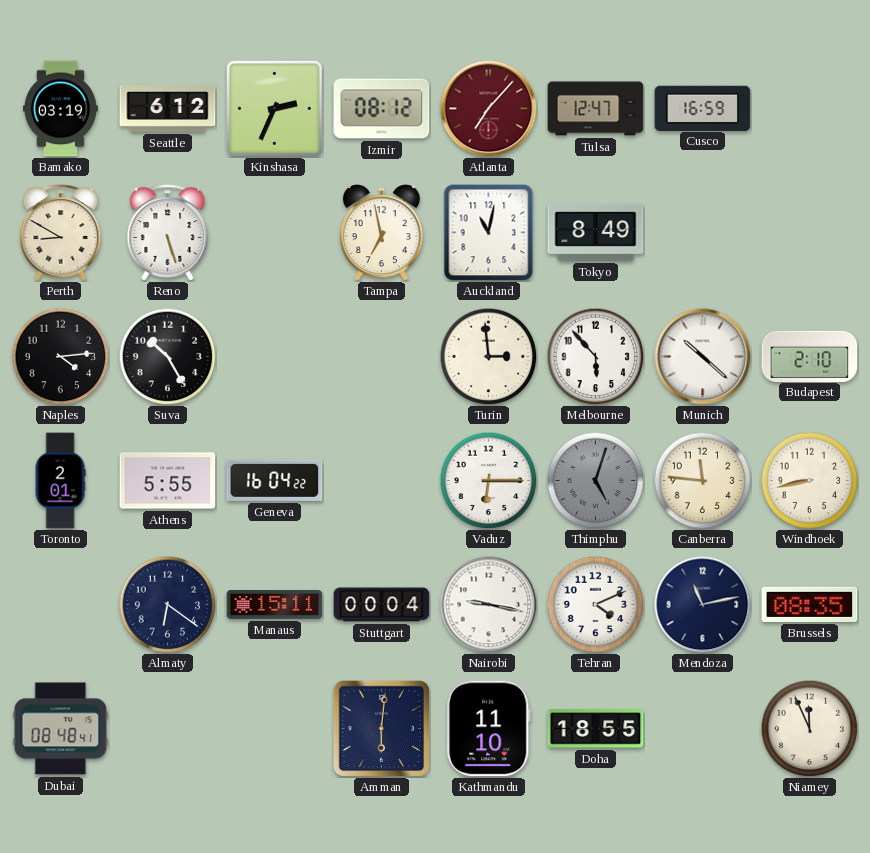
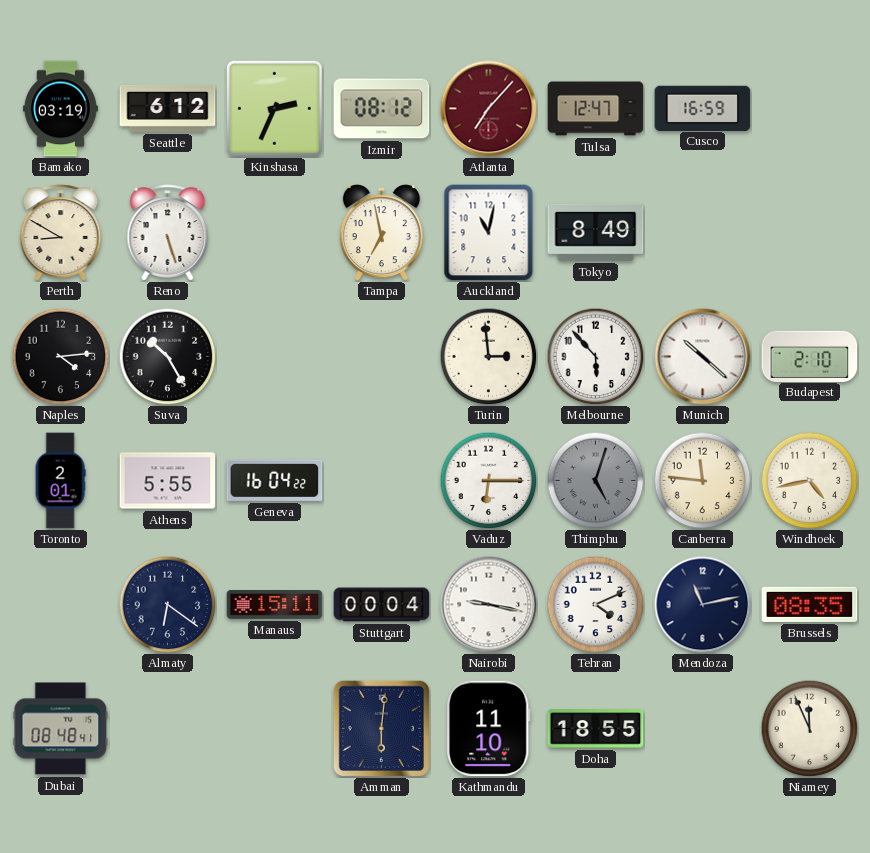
Windhoek: 8:43 -> 4:43 (809, 480)
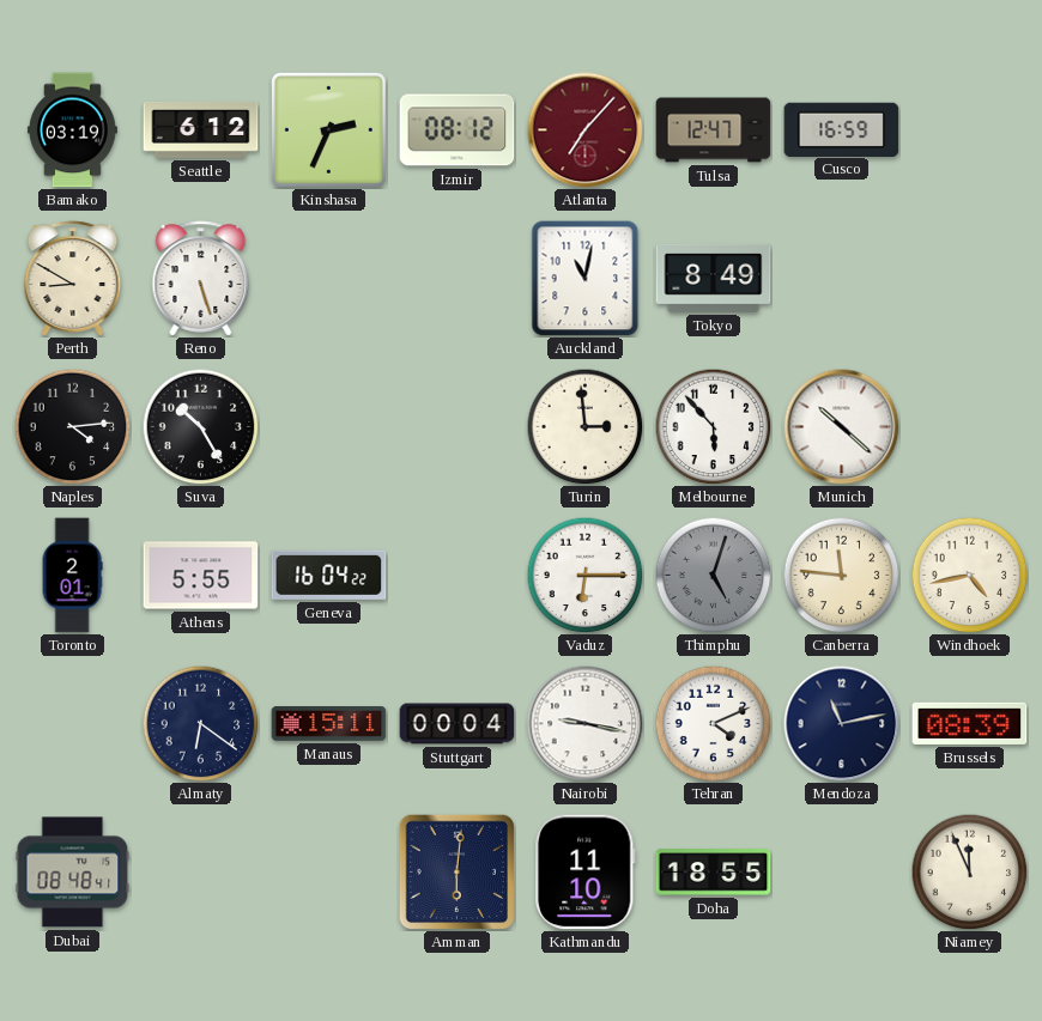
Tampa: 6:58 -> none (381, 233)
Budapest: 2:10 -> none (810, 356)
Brussels: 08:35 -> 08:39 (970, 723)
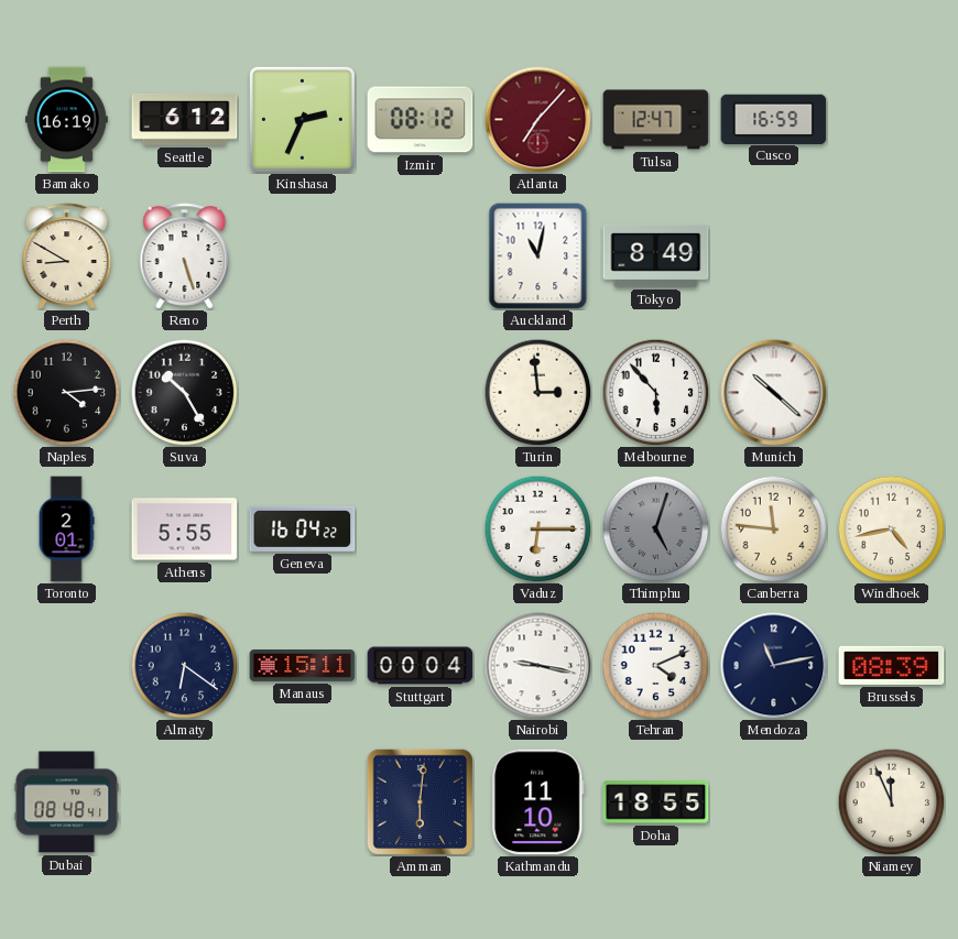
Bamako: 03:19 -> 16:19 (66, 120)
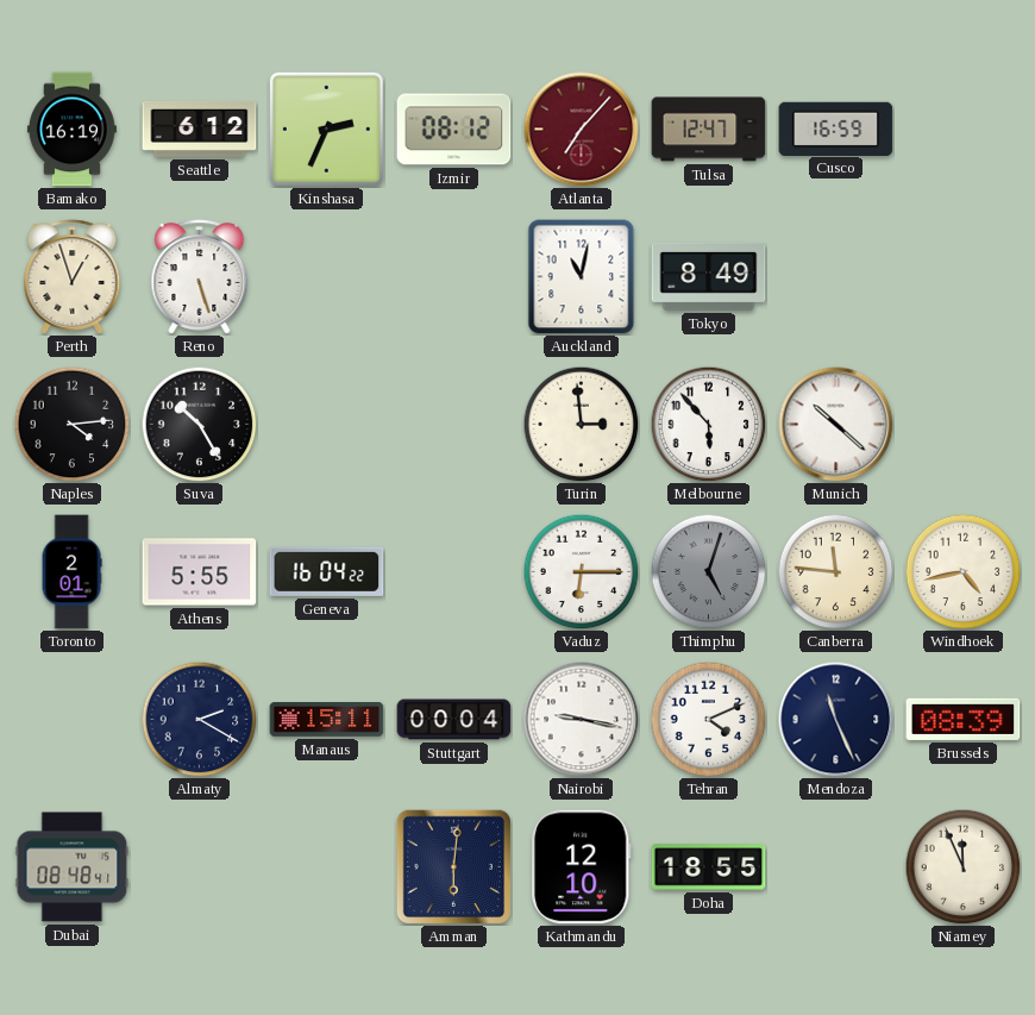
Perth: 8:50 -> 12:57 (73, 277)
Almaty: 6:21 -> 2:20 (199, 719)
Mendoza: 11:13 -> 11:26 (836, 720)
Kathmandu: 11:10 -> 12:10 (582, 867)
